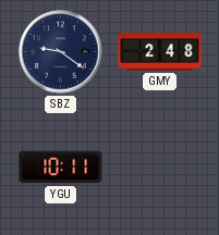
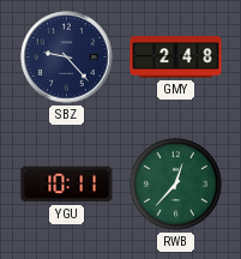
SBZ: 9:21 -> 9:23 (67, 58)
RWB: none -> 12:37 (176, 185)
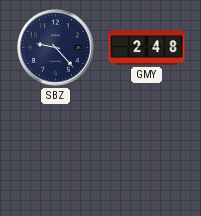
YGU: 10:11 -> none (67, 185)
RWB: 12:37 -> none (176, 185)
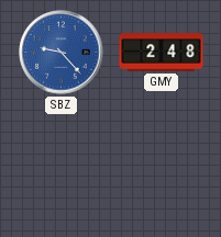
SBZ dial: navy -> blue (62, 53)
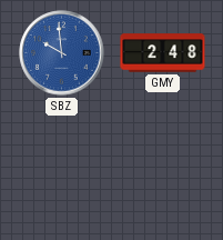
SBZ: 9:23 -> 9:59 (62, 53)
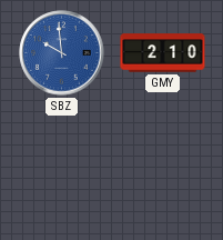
GMY: 2:48 -> 2:10 (163, 53)
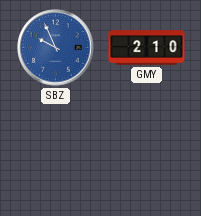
SBZ: 9:59 -> 9:56 (56, 48)
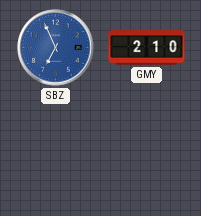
SBZ: 9:56 -> 6:56 (56, 48)
